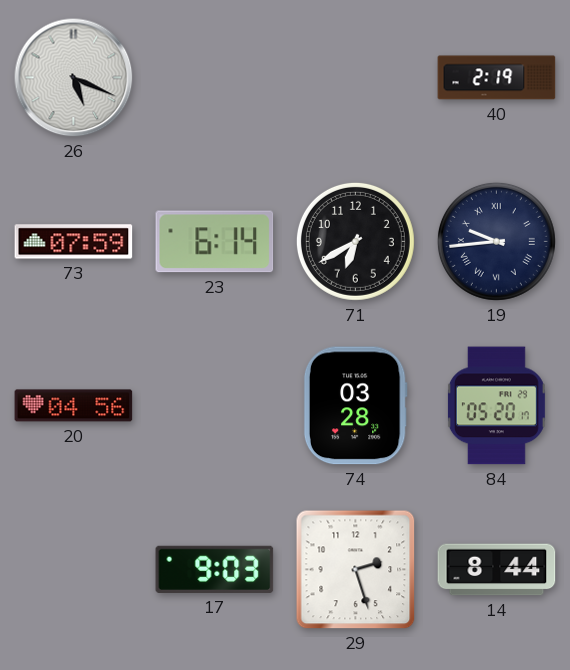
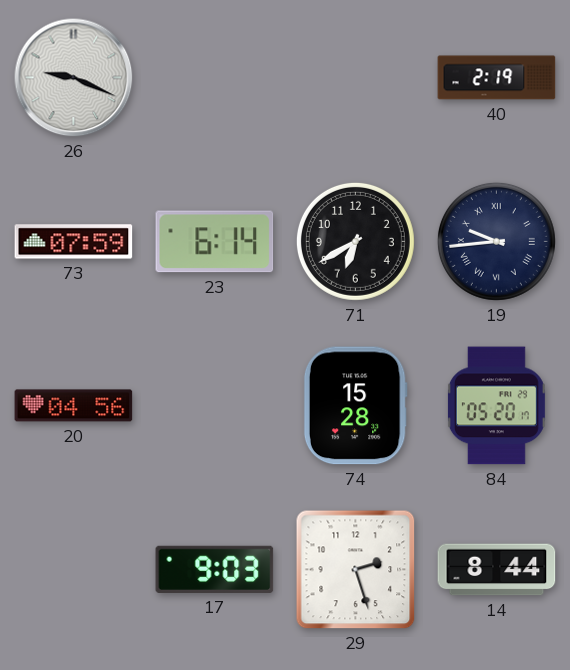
26: 5:19 -> 9:19 (74, 78)
74: 03:28 -> 15:28 (355, 406)
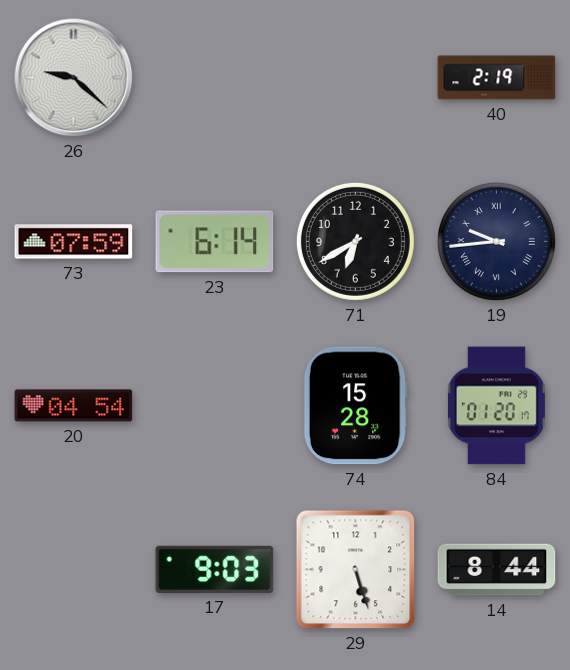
26: 9:19 -> 9:22 (74, 78)
20: 04:56 -> 04:54 (74, 406)
84: 05:20 -> 01:20 (496, 406)
29: 2:27 -> 5:27 (356, 570)
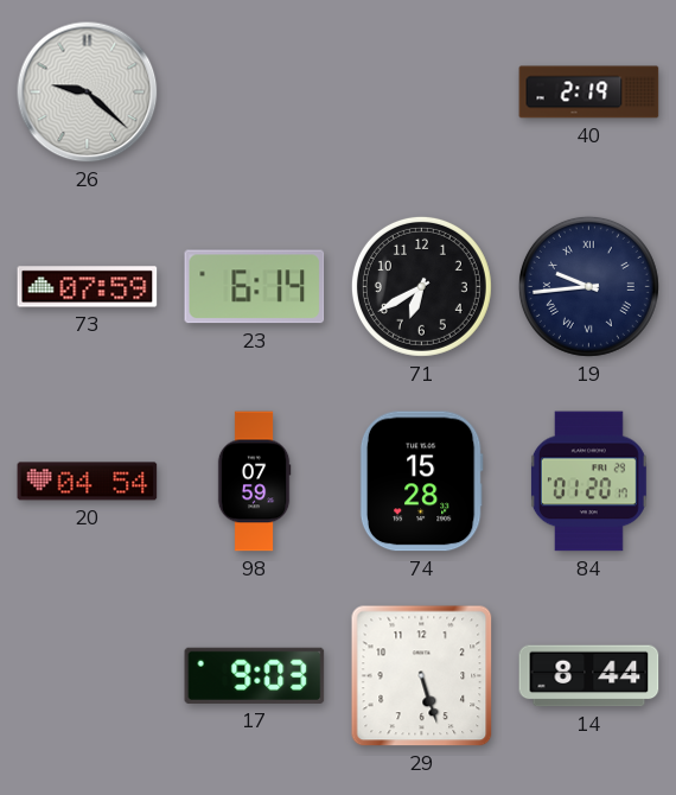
98: none -> 07:59 (254, 482)
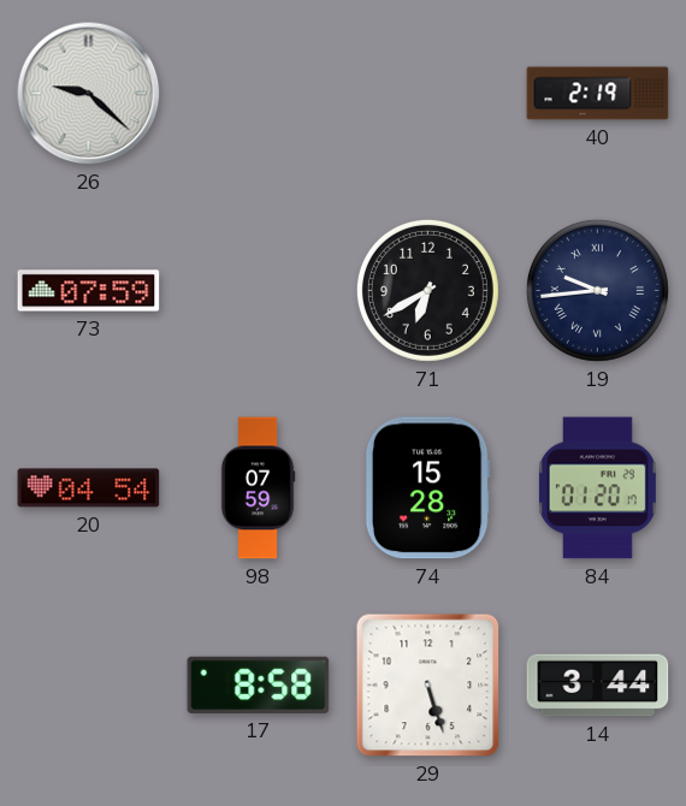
23: 6:14 -> none (255, 287)
17: 9:03 -> 8:58 (259, 684)
14: 8:44 -> 3:44 (598, 686)
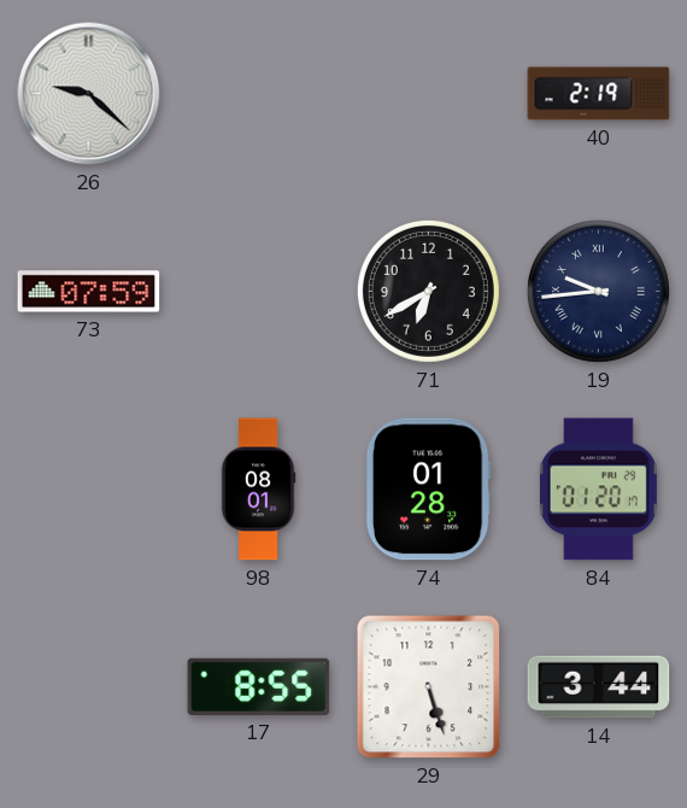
20: 04:54 -> none (89, 488)
98: 07:59 -> 08:01 (258, 490)
74: 15:28 -> 01:28 (428, 490)
17: 8:58 -> 8:55 (259, 686)
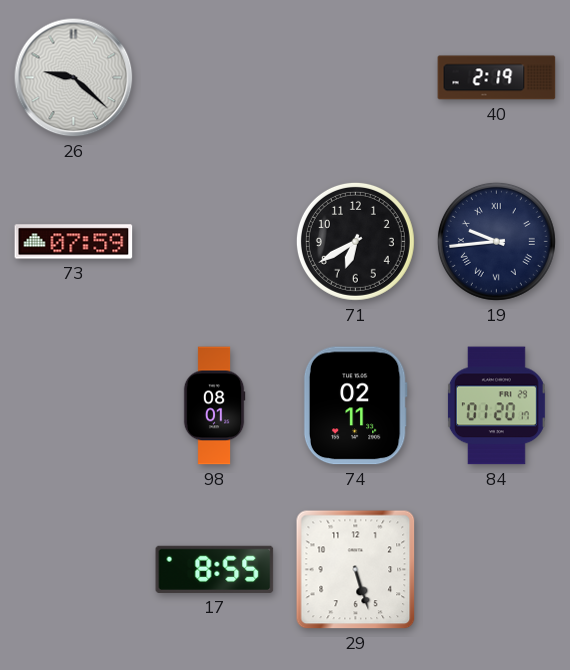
74: 01:28 -> 02:11 (355, 406)
14: 3:44 -> none (599, 687)
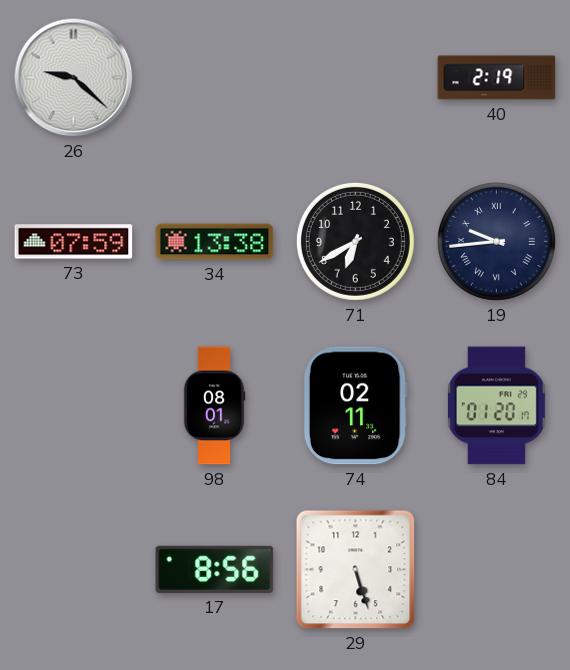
34: none -> 13:38 (215, 242)
17: 8:55 -> 8:56 (215, 569)
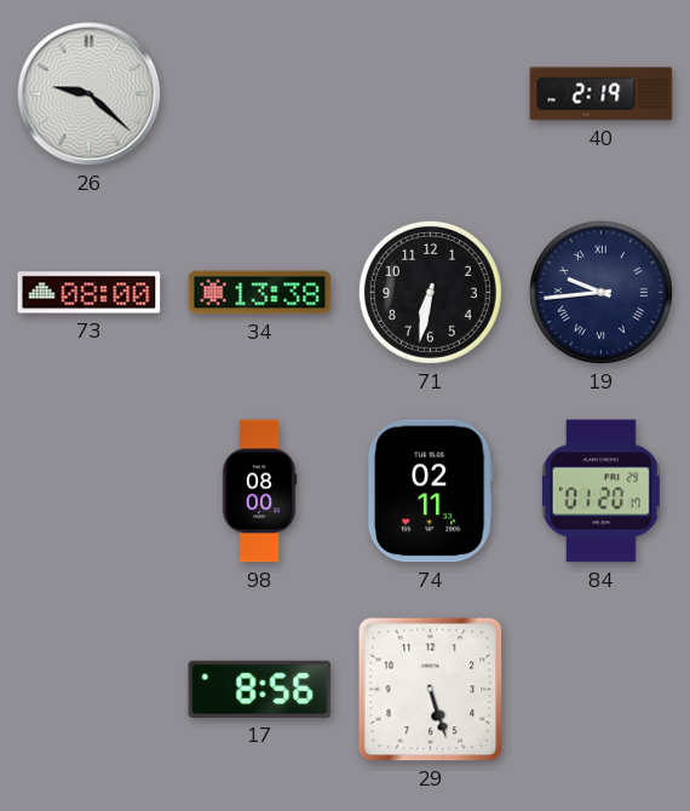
73: 07:59 -> 08:00 (90, 293)
71: 6:40 -> 6:32 (430, 292)
98: 08:01 -> 08:00 (259, 491)
